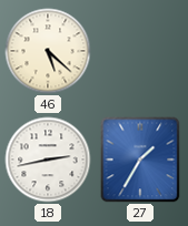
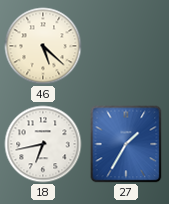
18: 2:43 -> 6:43 (43, 144)
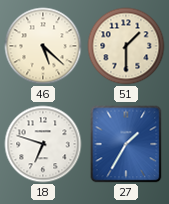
51: none -> 1:30 (126, 46)
18: 6:43 -> 6:48 (43, 144)
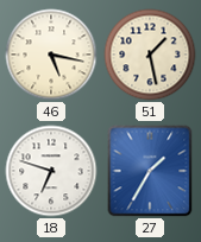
46: 5:22 -> 5:17 (51, 55)
51: 1:30 -> 1:28 (150, 55)
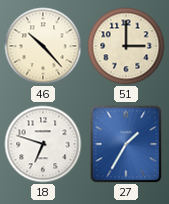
46: 5:17 -> 10:23 (43, 46)
51: 1:28 -> 3:00 (126, 46)
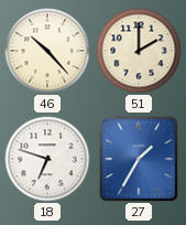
51: 3:00 -> 2:00 (139, 51)
